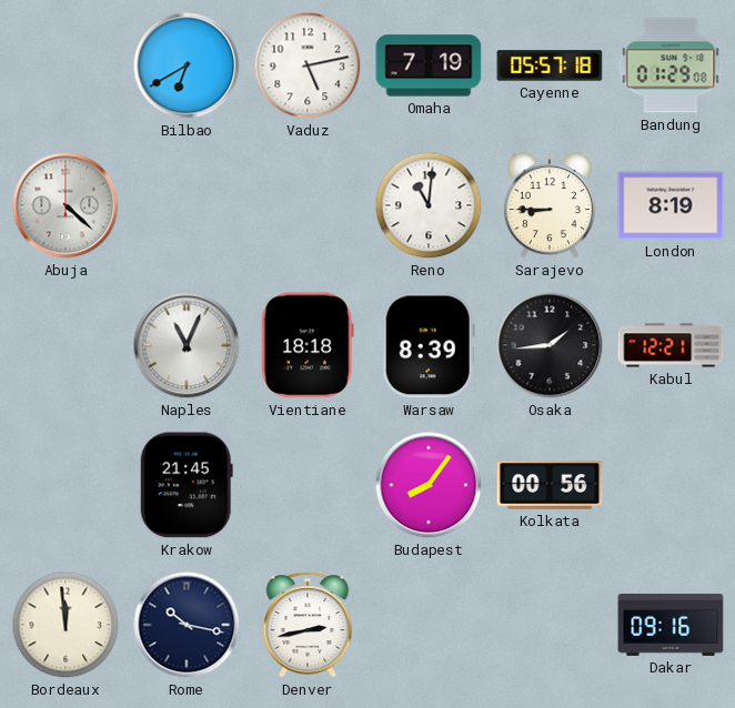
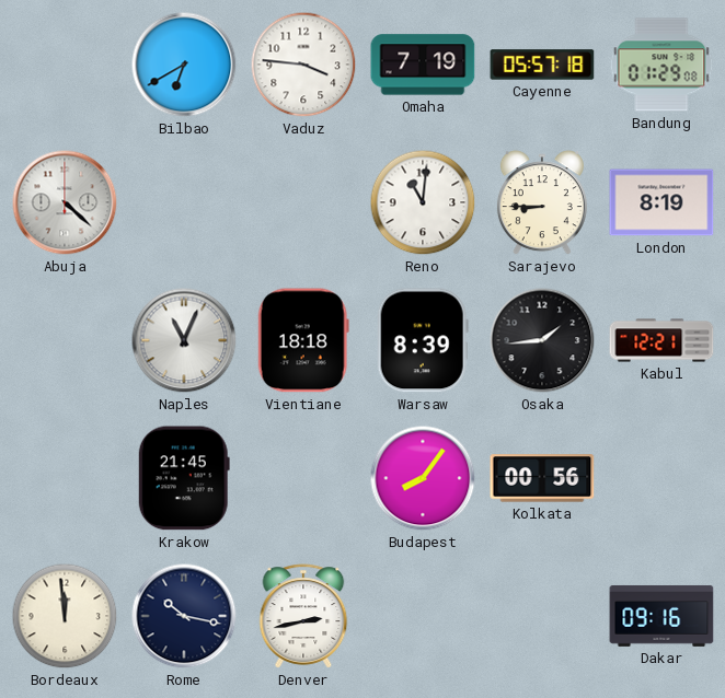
Vaduz: 5:13 -> 3:46 (303, 65)
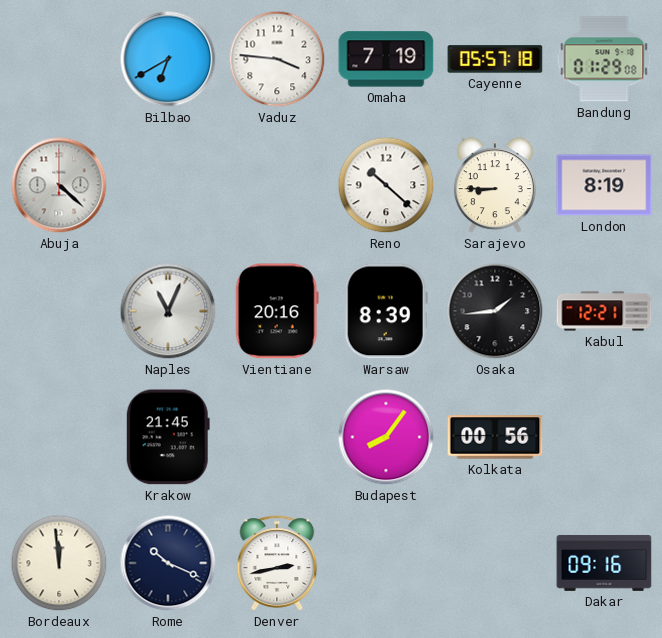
Reno: 11:01 -> 10:22 (386, 185)
Vientiane: 18:18 -> 20:16 (277, 311)
Rome: 10:17 -> 10:19 (168, 563)
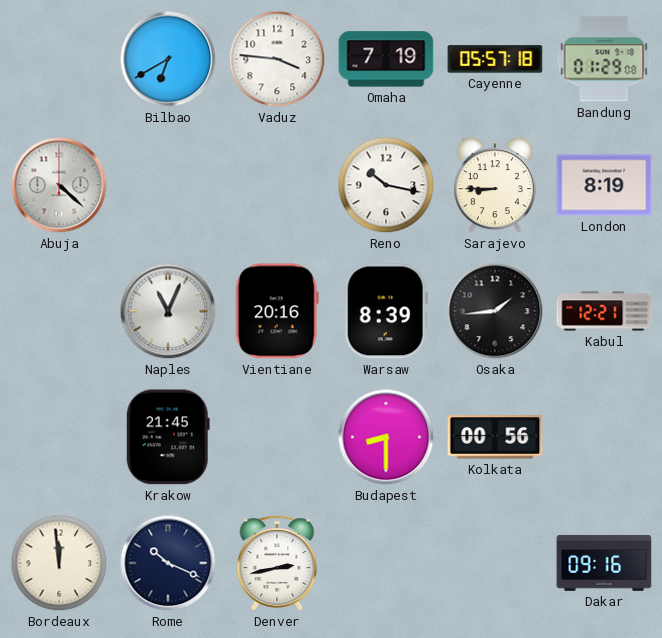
Reno: 10:22 -> 10:17 (386, 185)
Budapest: 8:06 -> 8:30 (386, 437)
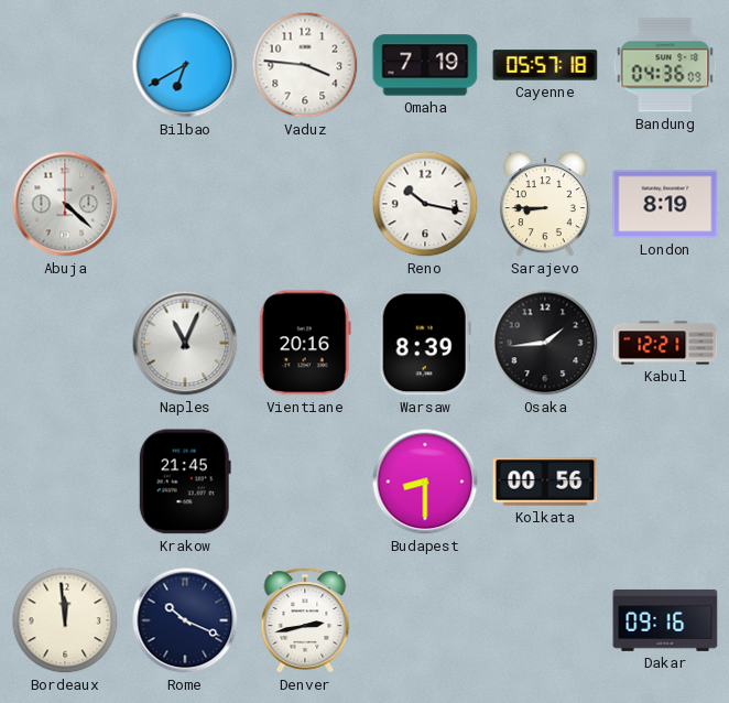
Bandung: 01:29 -> 04:36 (665, 65)
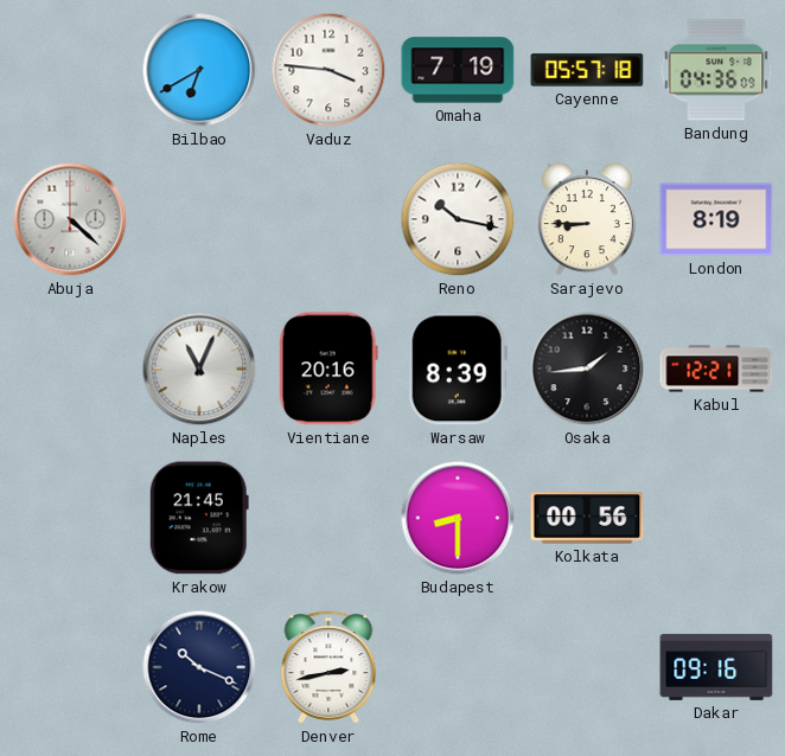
Bordeaux: 11:59 -> none (65, 620)
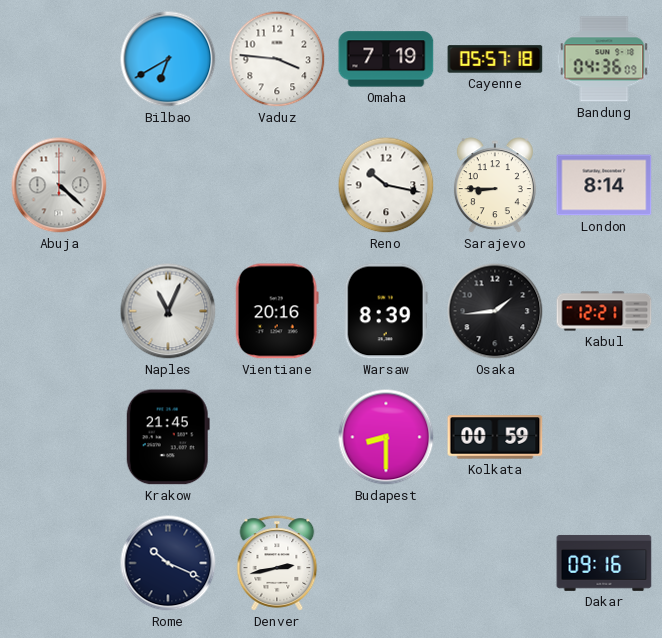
London: 8:19 -> 8:14 (604, 185)
Kolkata: 00:56 -> 00:59 (495, 437)
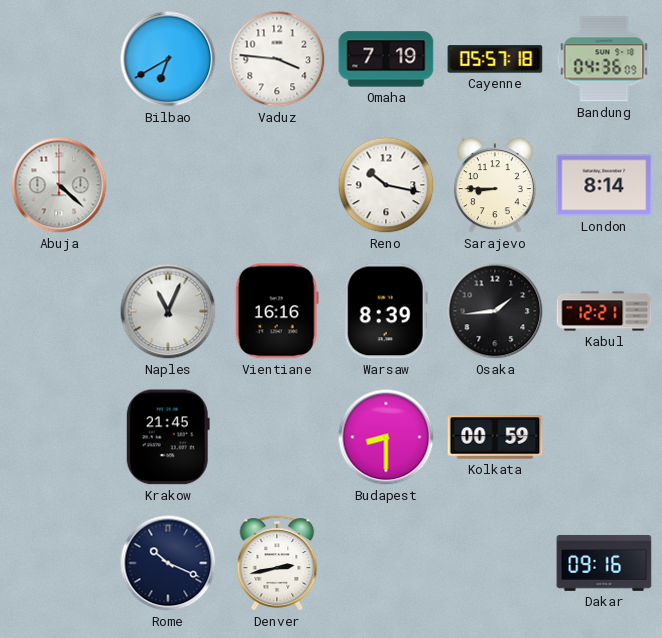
Vientiane: 20:16 -> 16:16 (277, 311)
